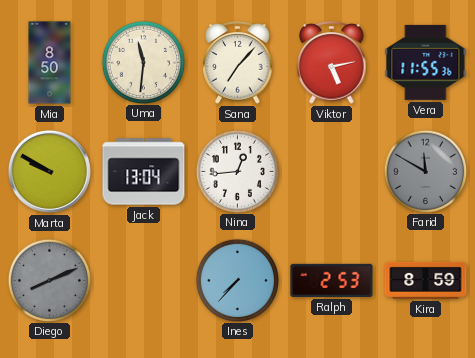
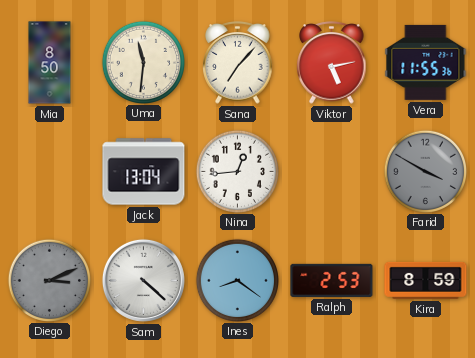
Marta: 9:50 -> none (49, 171)
Farid: 11:50 -> 3:50 (425, 171)
Diego: 8:11 -> 3:11 (49, 280)
Sam: none -> 4:22 (143, 280)
Ines: 7:37 -> 8:21 (237, 280)
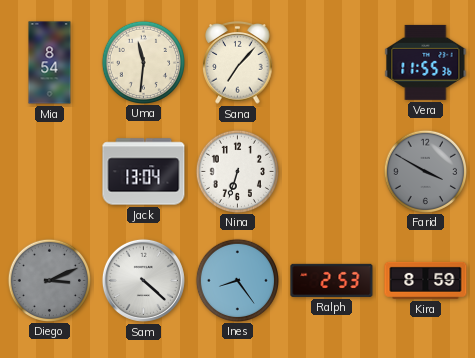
Mia: 8:50 -> 8:54 (50, 63)
Viktor: 5:13 -> none (332, 63)
Nina: 12:44 -> 6:33 (237, 171)
Ines: 8:21 -> 8:24 (237, 280)
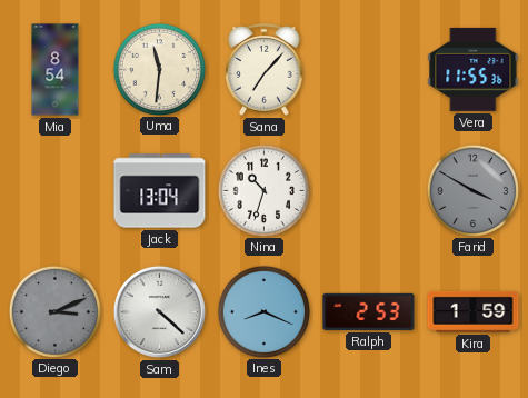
Nina: 6:33 -> 10:33 (263, 190)
Ines: 8:24 -> 8:19 (263, 311)
Kira: 8:59 -> 1:59 (474, 311)
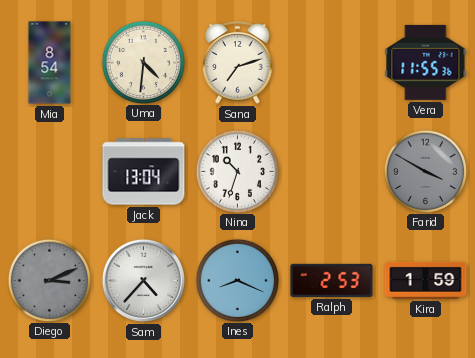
Uma: 11:31 -> 4:31 (143, 62)
Sana: 7:07 -> 7:12 (238, 63)
Sam: 4:22 -> 4:37 (143, 280)
